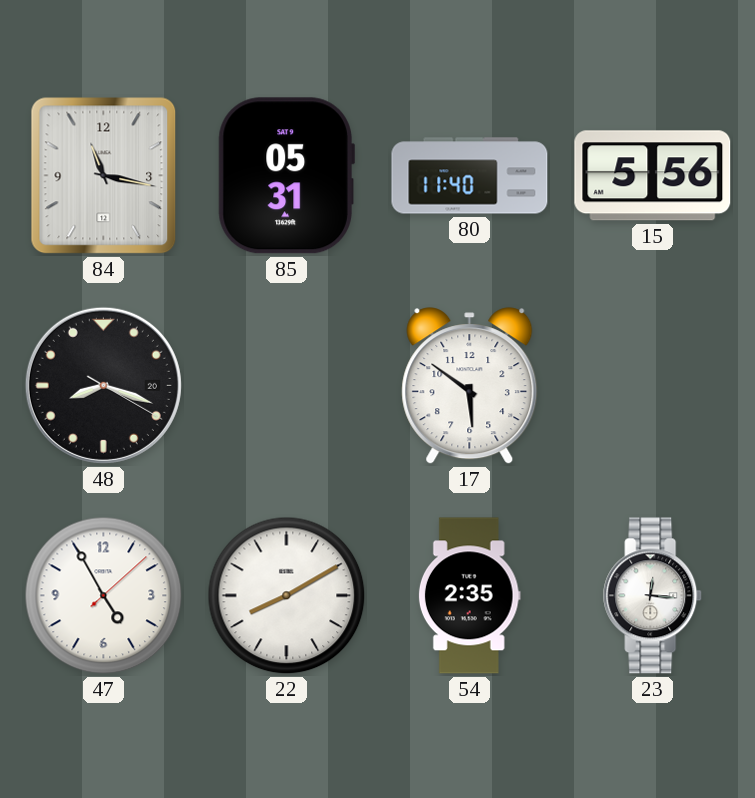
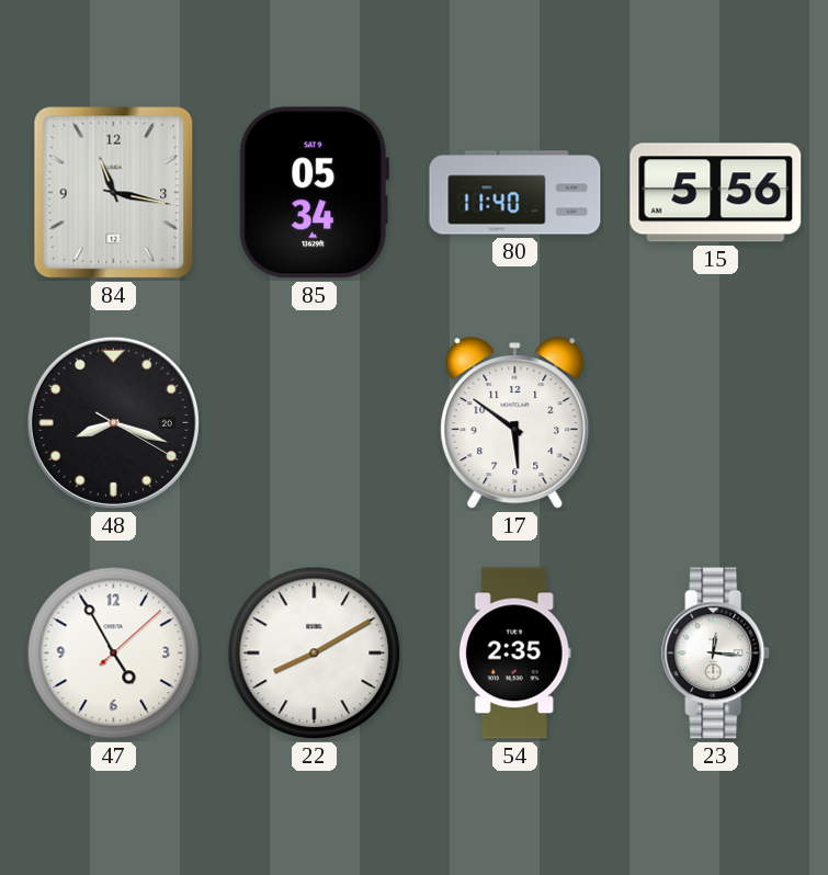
85: 05:31 -> 05:34 (314, 193)
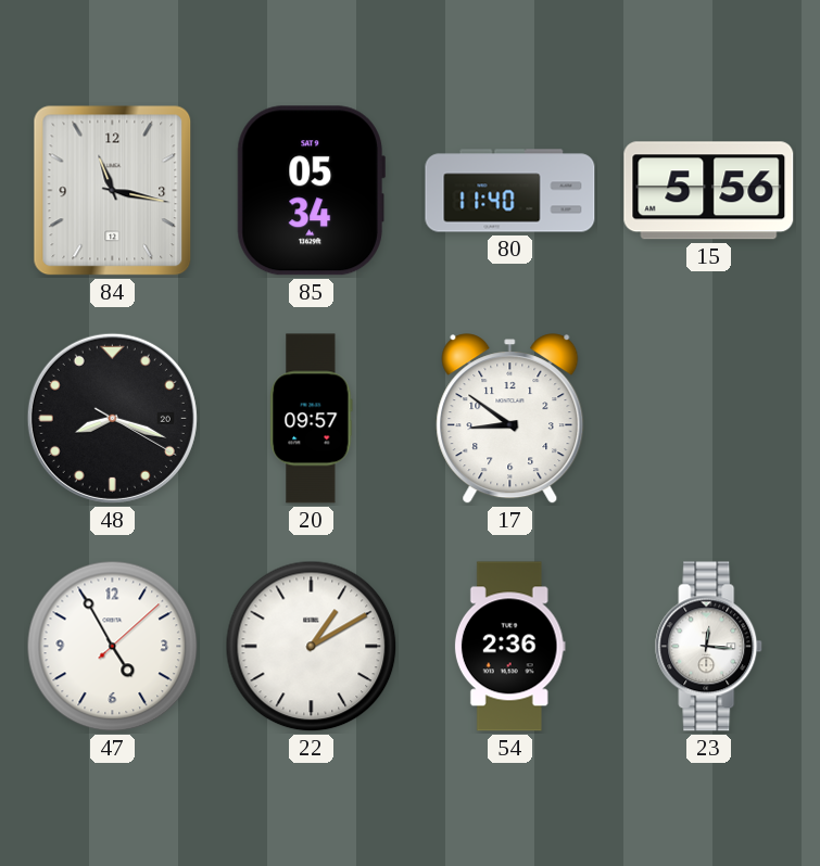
20: none -> 09:57 (312, 419)
17: 5:51 -> 8:51 (510, 419)
22: 8:10 -> 1:10 (312, 647)
54: 2:35 -> 2:36 (509, 647)
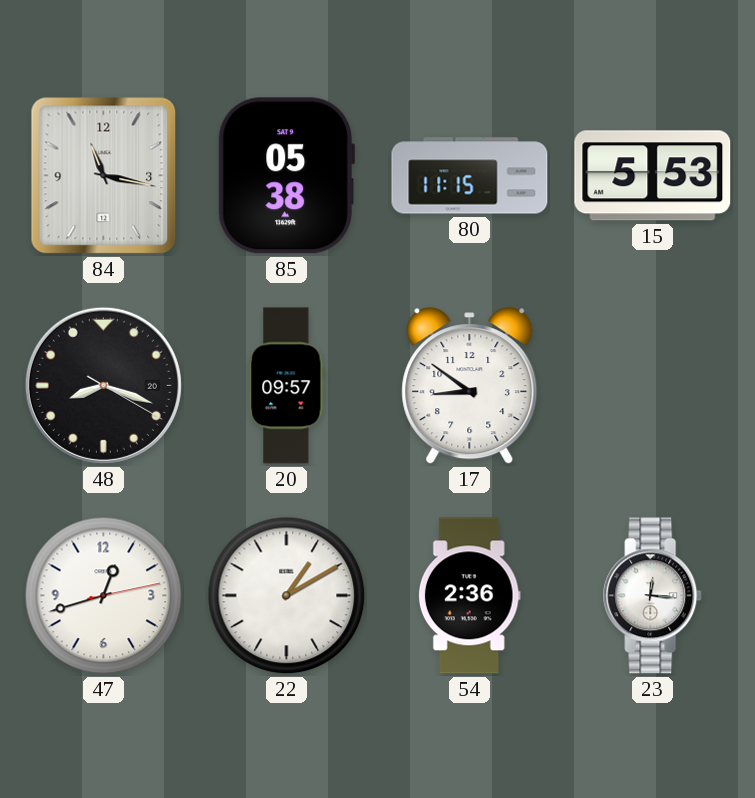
85: 05:34 -> 05:38 (286, 176)
80: 11:40 -> 11:15 (470, 176)
15: 5:56 -> 5:53 (653, 176)
47: 4:55 -> 12:42 (104, 596)
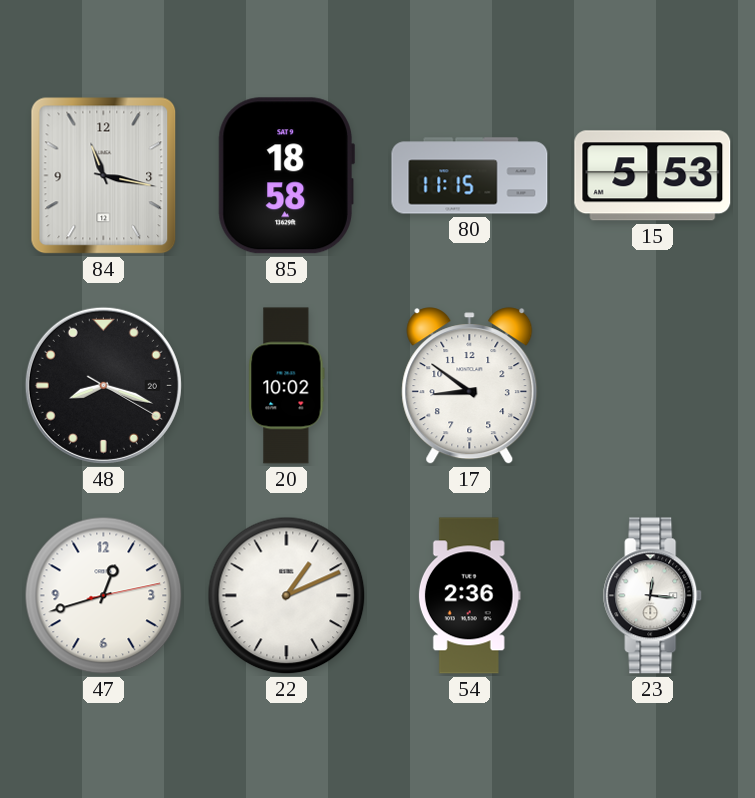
85: 05:38 -> 18:58 (286, 176)
20: 09:57 -> 10:02 (287, 386)
22: 1:10 -> 1:11 (287, 596)
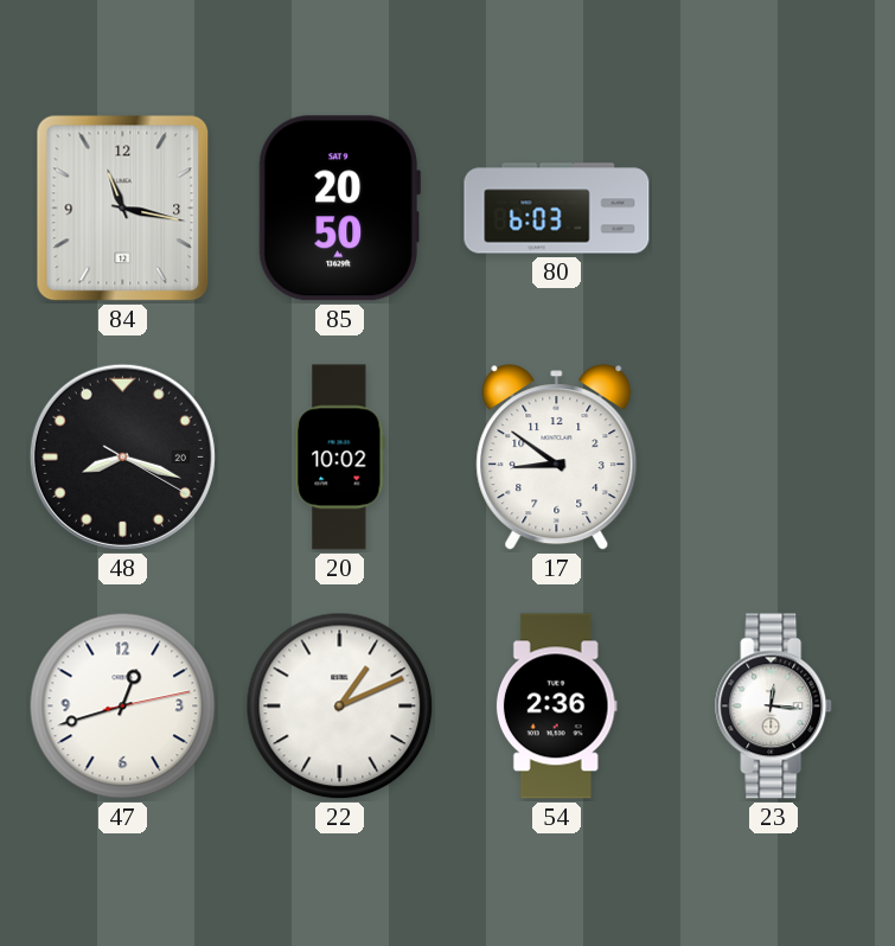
85: 18:58 -> 20:50 (339, 209)
80: 11:15 -> 6:03 (557, 209)
15: 5:53 -> none (653, 176)
